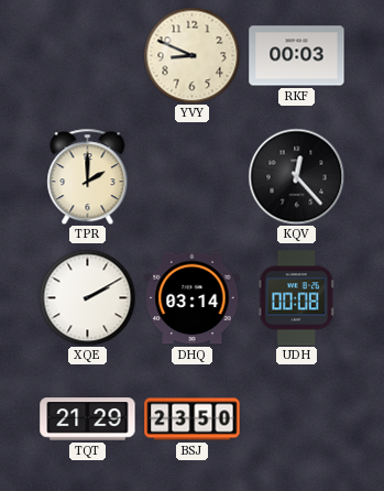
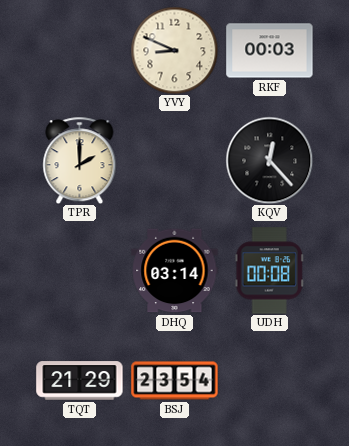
XQE: 2:10 -> none (87, 297)
BSJ: 23:50 -> 23:54 (175, 381)
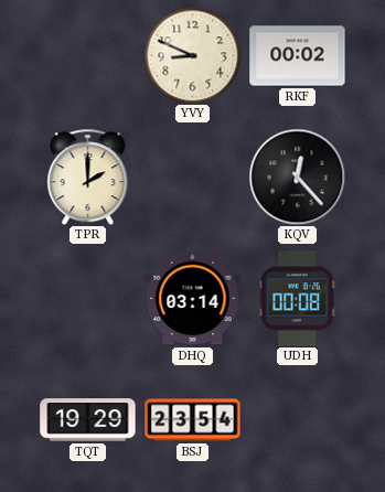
RKF: 00:03 -> 00:02 (298, 56)
TQT: 21:29 -> 19:29 (88, 420)
